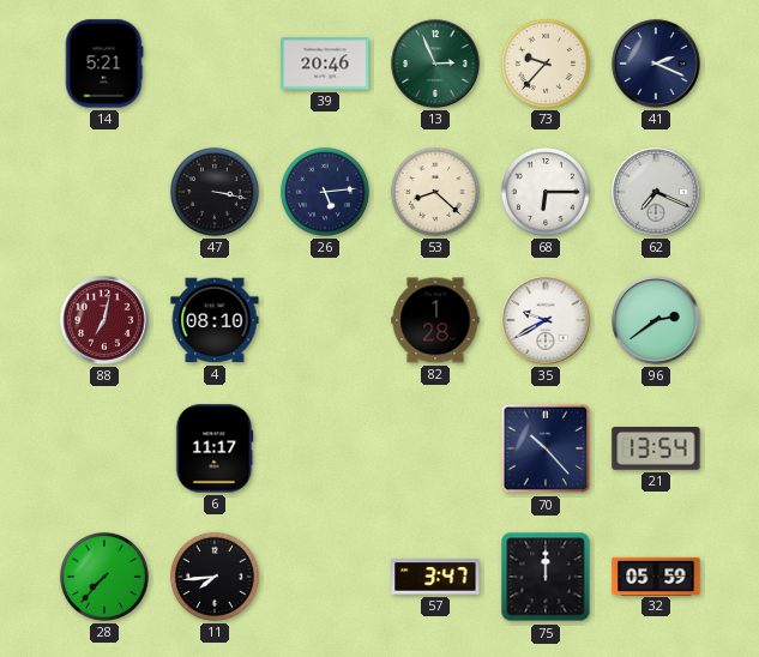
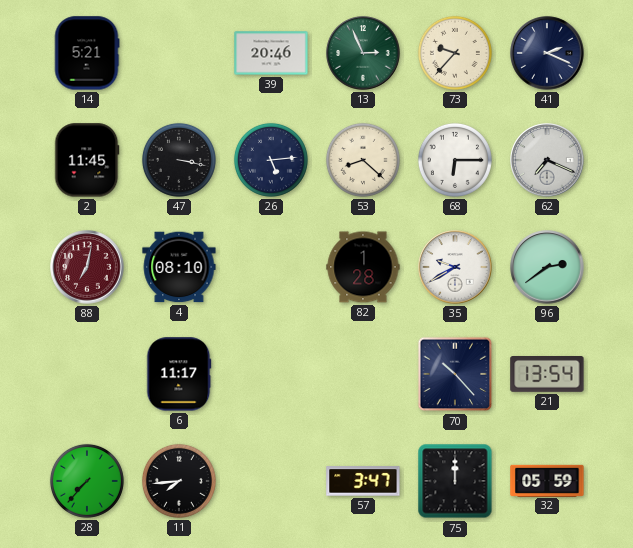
2: none -> 11:45 (87, 160)
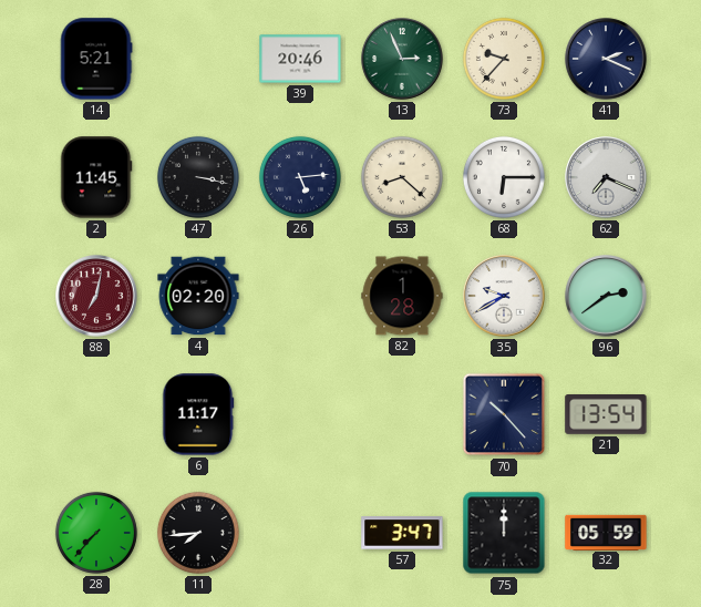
4: 08:10 -> 02:20 (198, 296)
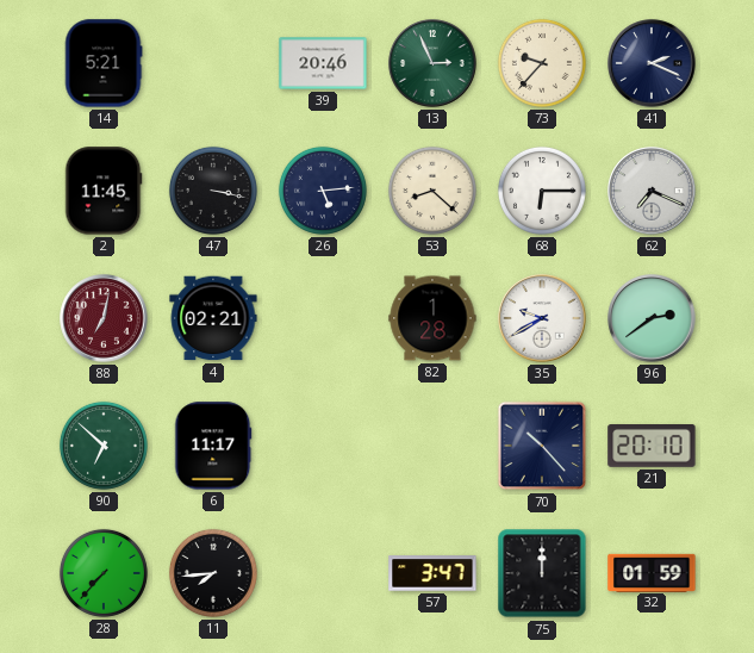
4: 02:20 -> 02:21 (213, 318)
90: none -> 6:52 (104, 446)
21: 13:54 -> 20:10 (652, 447)
32: 05:59 -> 01:59 (652, 572)
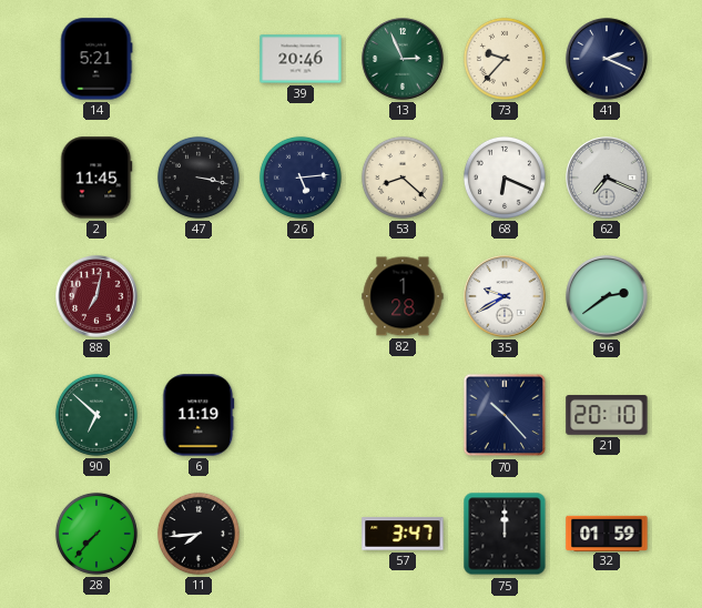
68: 6:15 -> 6:19 (505, 178)
4: 02:21 -> none (213, 318)
6: 11:17 -> 11:19 (199, 415)
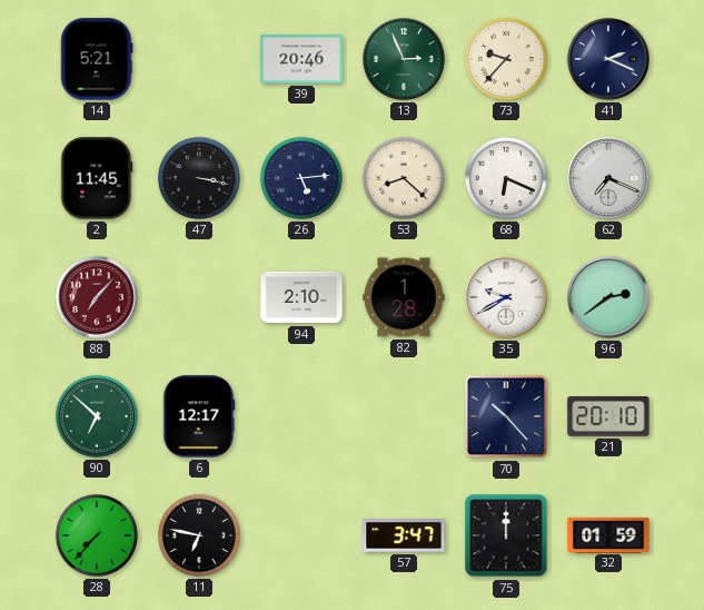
88: 7:02 -> 7:07 (97, 297)
94: none -> 2:10 (301, 297)
6: 11:19 -> 12:17 (199, 416)
11: 7:44 -> 6:47 (199, 535)
